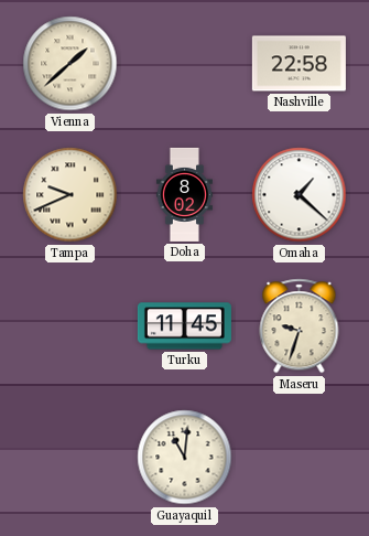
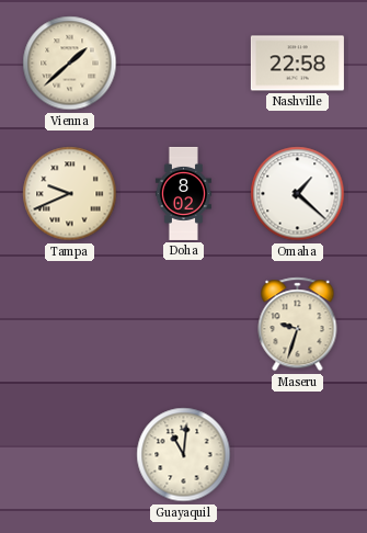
Turku: 11:45 -> none (184, 326)
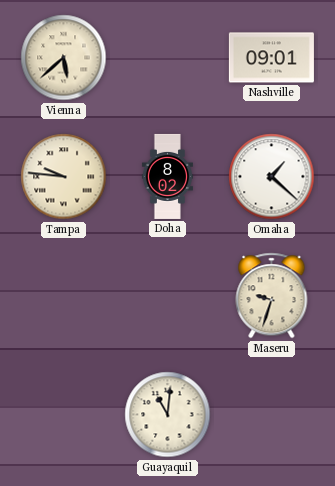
Vienna: 1:38 -> 5:38 (64, 58)
Nashville: 22:58 -> 09:01 (271, 58)
Tampa: 9:41 -> 9:46 (64, 177)
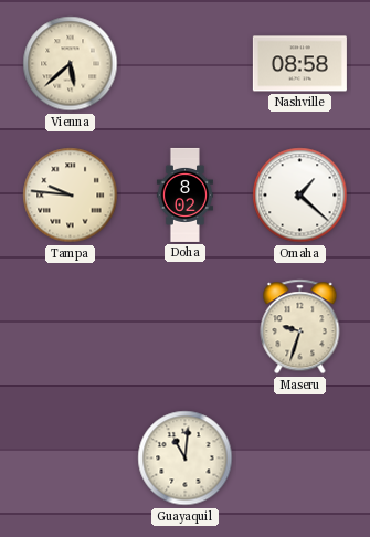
Nashville: 09:01 -> 08:58 (299, 64)
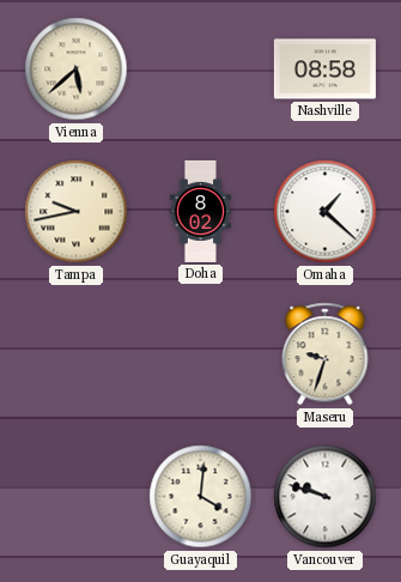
Tampa: 9:46 -> 9:43 (77, 212)
Guayaquil: 11:01 -> 4:01 (201, 497)
Vancouver: none -> 9:48 (326, 497)
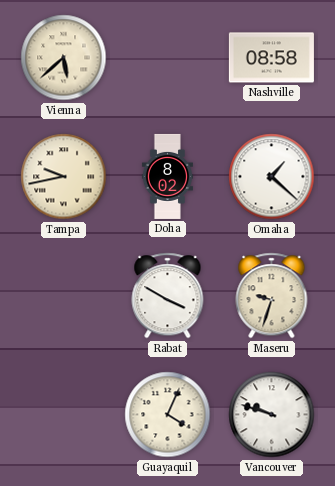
Rabat: none -> 3:50 (168, 296)
Guayaquil: 4:01 -> 4:04 (168, 415)
